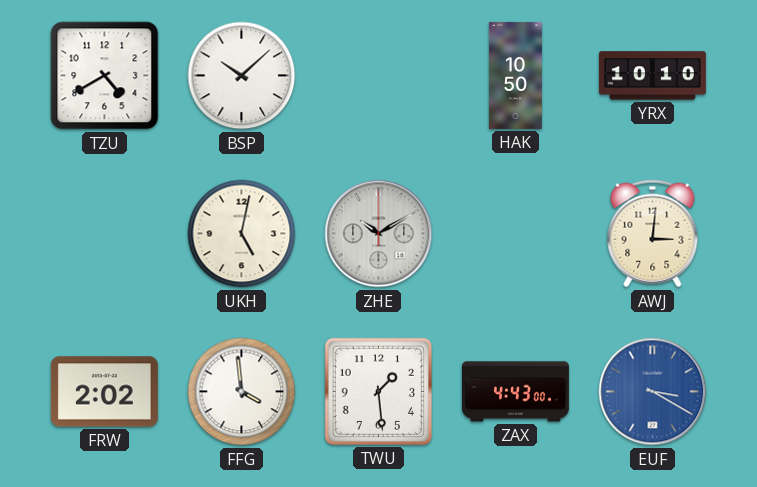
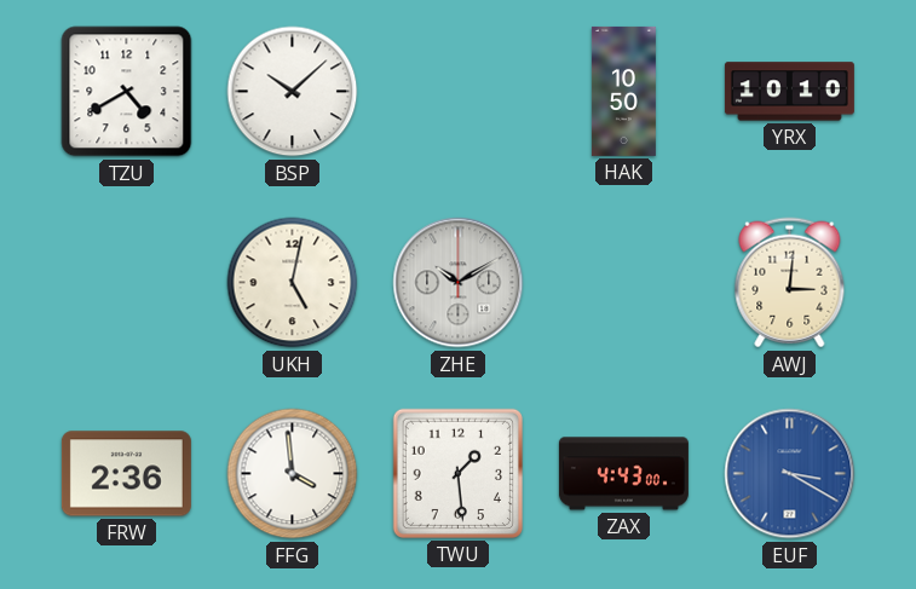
FRW: 2:02 -> 2:36 (126, 474)
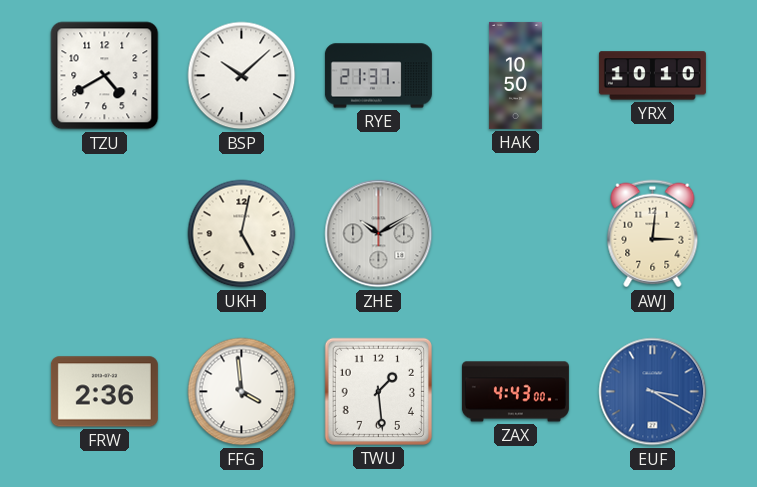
RYE: none -> 21:37 (378, 76)
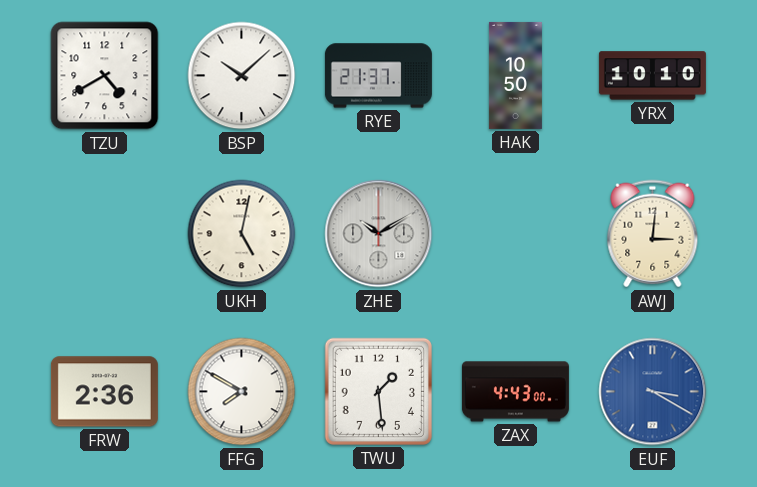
FFG: 3:59 -> 7:50 (242, 392)
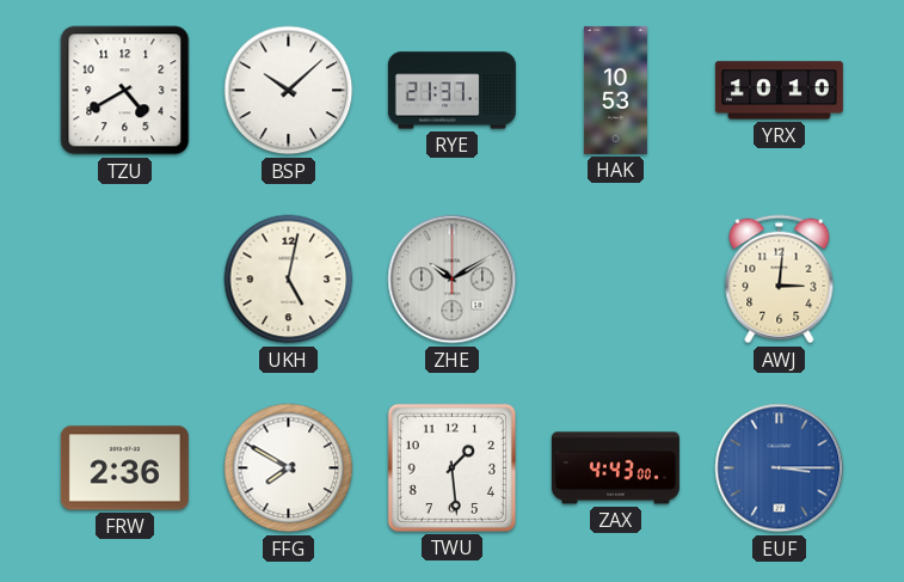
HAK: 10:50 -> 10:53 (615, 90)
EUF: 3:20 -> 3:15 (780, 468)
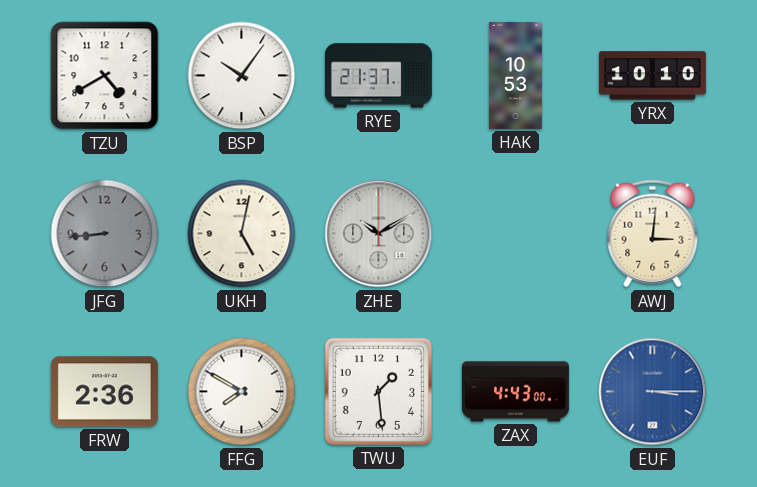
BSP: 10:08 -> 10:06 (242, 76)
JFG: none -> 8:44 (105, 234)
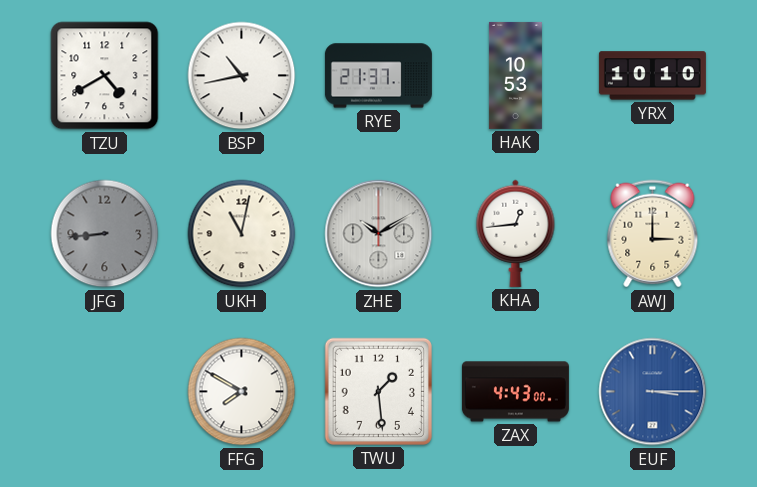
BSP: 10:06 -> 10:43 (242, 76)
UKH: 5:02 -> 11:02 (242, 234)
KHA: none -> 12:44 (516, 233)
AWJ: 3:01 -> 3:00 (653, 234)
FRW: 2:36 -> none (104, 392)
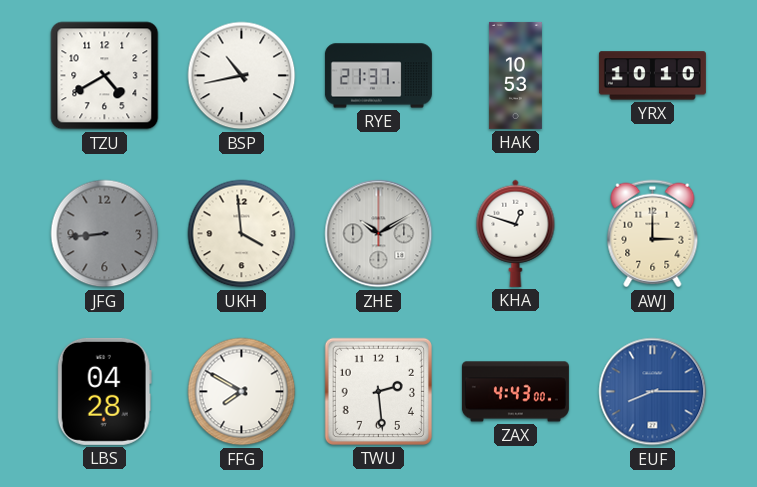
UKH: 11:02 -> 3:59 (242, 234)
KHA: 12:44 -> 12:48 (516, 233)
LBS: none -> 04:28 (104, 391)
TWU: 1:29 -> 2:29 (378, 391)
EUF: 3:15 -> 8:15 (653, 392)
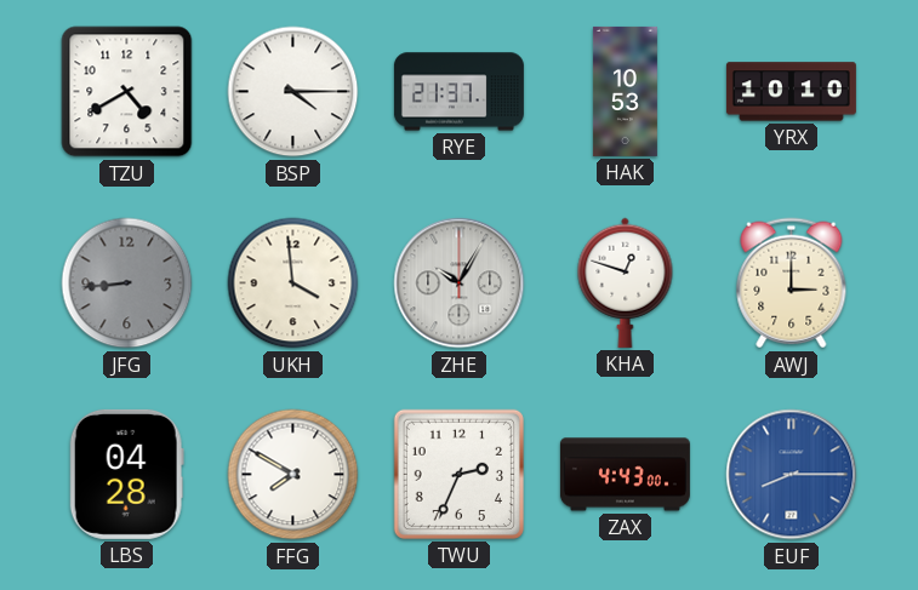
BSP: 10:43 -> 4:15 (293, 92)
ZHE: 10:10 -> 10:05 (460, 283)
TWU: 2:29 -> 2:34 (458, 474)
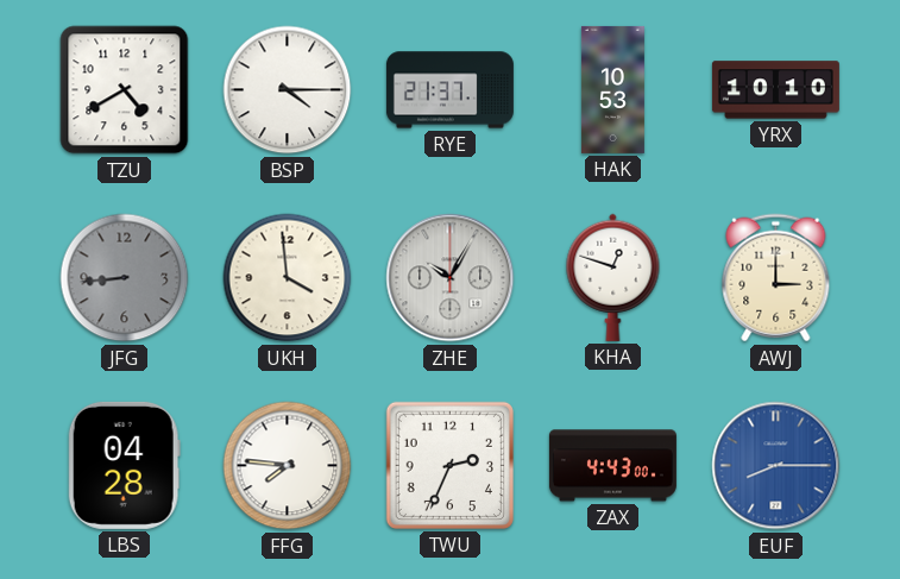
FFG: 7:50 -> 7:46 (288, 466)
